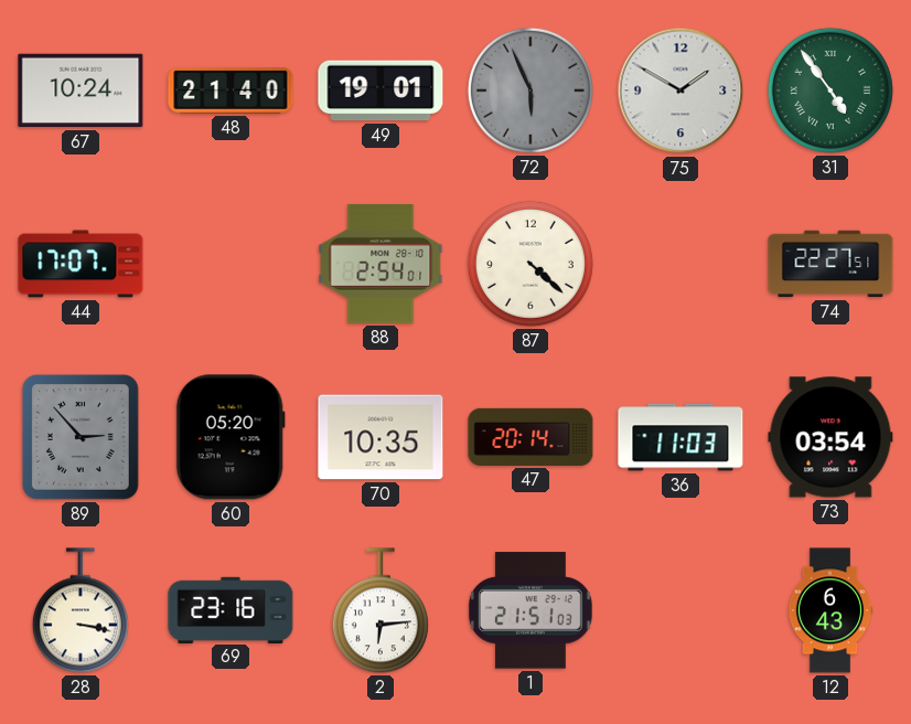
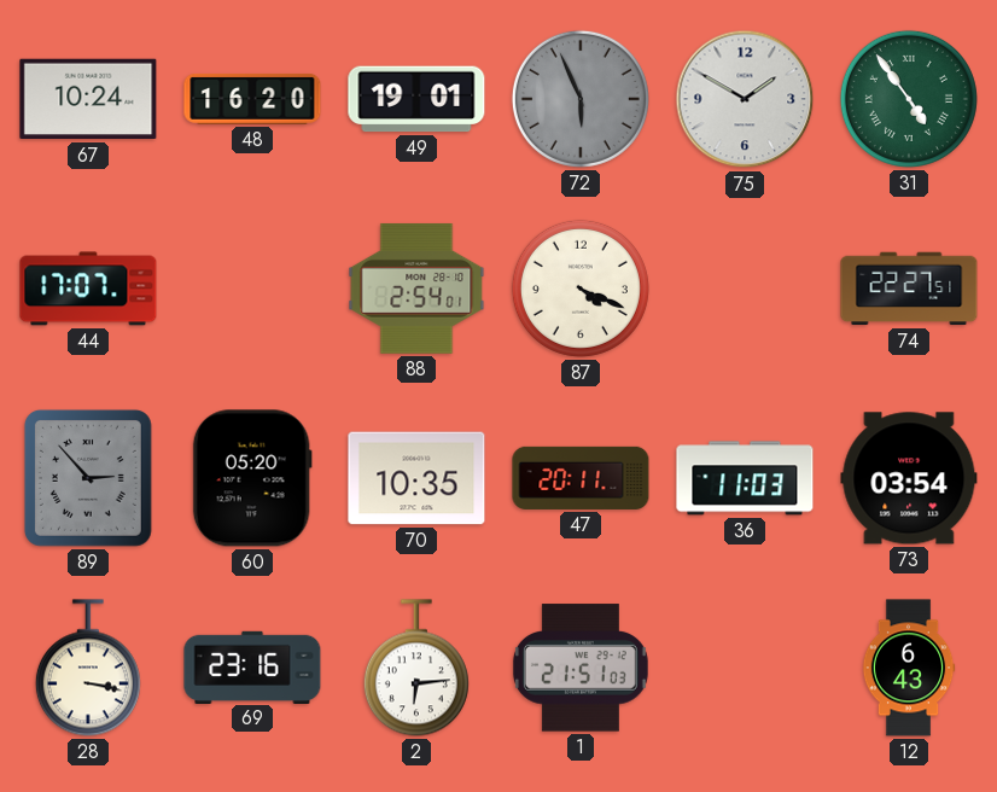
48: 21:40 -> 16:20 (252, 99)
87: 4:22 -> 4:19 (581, 289)
47: 20:14 -> 20:11 (581, 478)
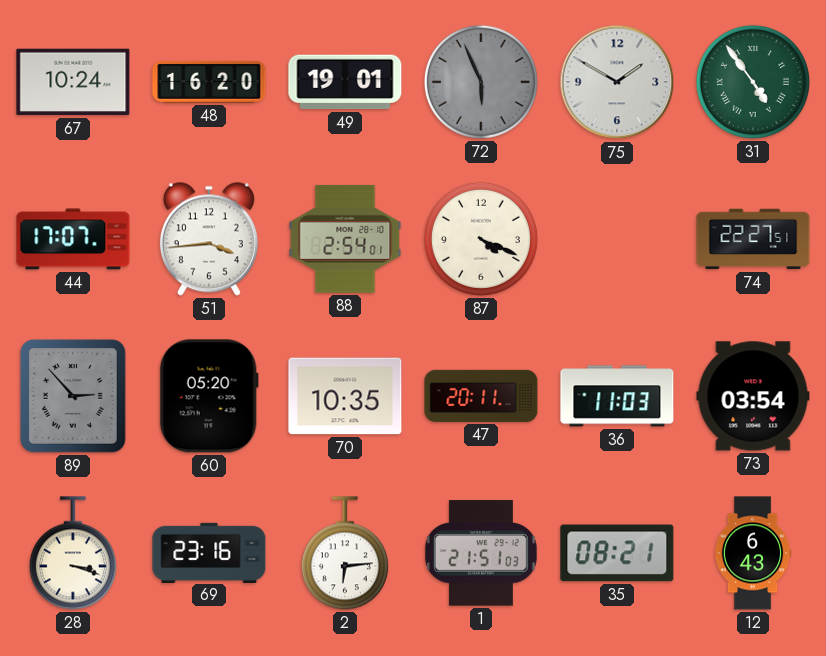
51: none -> 3:44 (209, 239)
28: 3:17 -> 3:18 (73, 553)
35: none -> 08:21 (617, 553)
